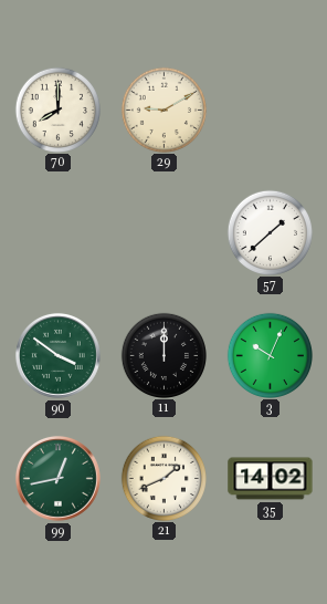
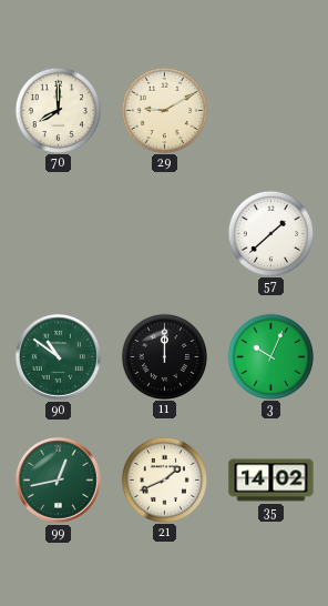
90: 3:51 -> 10:51 (58, 356)
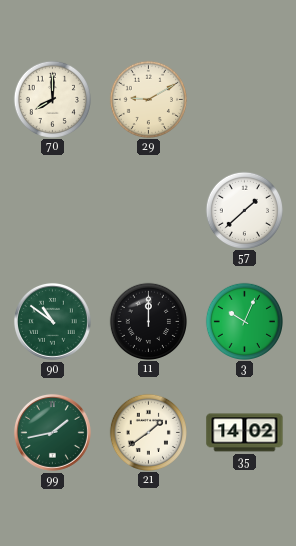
99: 12:43 -> 1:43 (52, 432)
21: 1:41 -> 1:39 (148, 432)
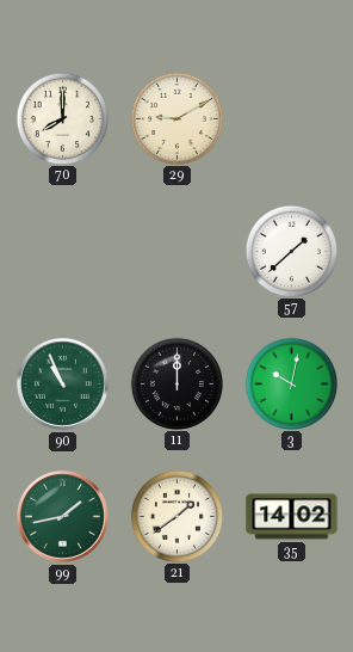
90: 10:51 -> 10:56 (62, 383)
3: 10:04 -> 10:02 (291, 383)
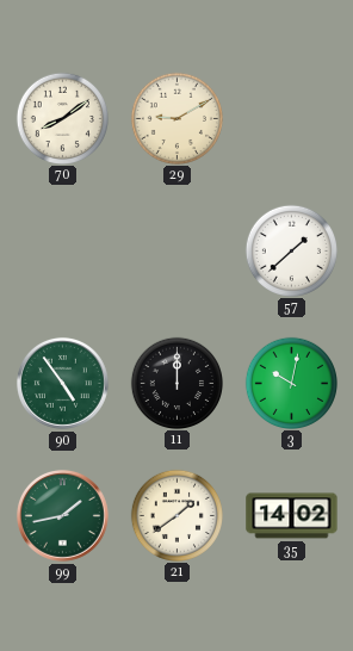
70: 8:00 -> 8:09 (62, 118)
90: 10:56 -> 4:54 (62, 383)
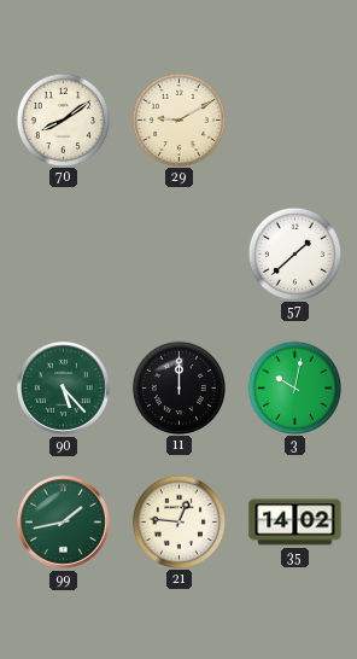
90: 4:54 -> 5:23 (63, 387)
21: 1:39 -> 12:46 (178, 521)
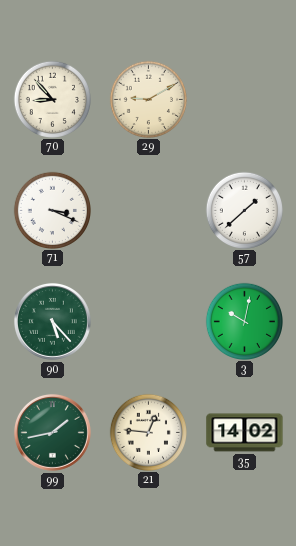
70: 8:09 -> 8:53 (52, 99)
71: none -> 3:19 (52, 210)
11: 12:00 -> none (178, 387)
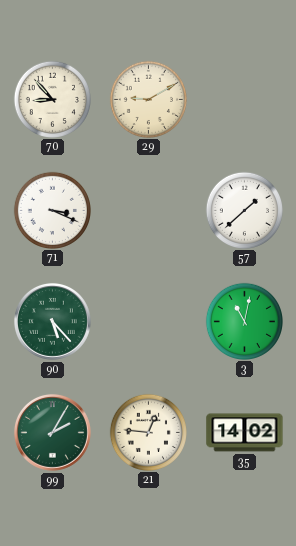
3: 10:02 -> 11:02 (244, 321)
99: 1:43 -> 2:05 (52, 432)
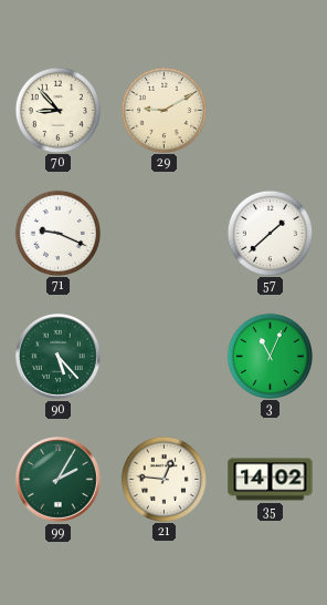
71: 3:19 -> 9:19 (57, 233)
3: 11:02 -> 11:04 (270, 356)
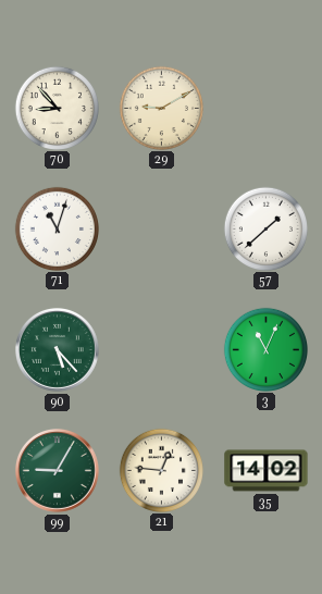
71: 9:19 -> 11:03 (57, 228)
99: 2:05 -> 9:05 (57, 470)
